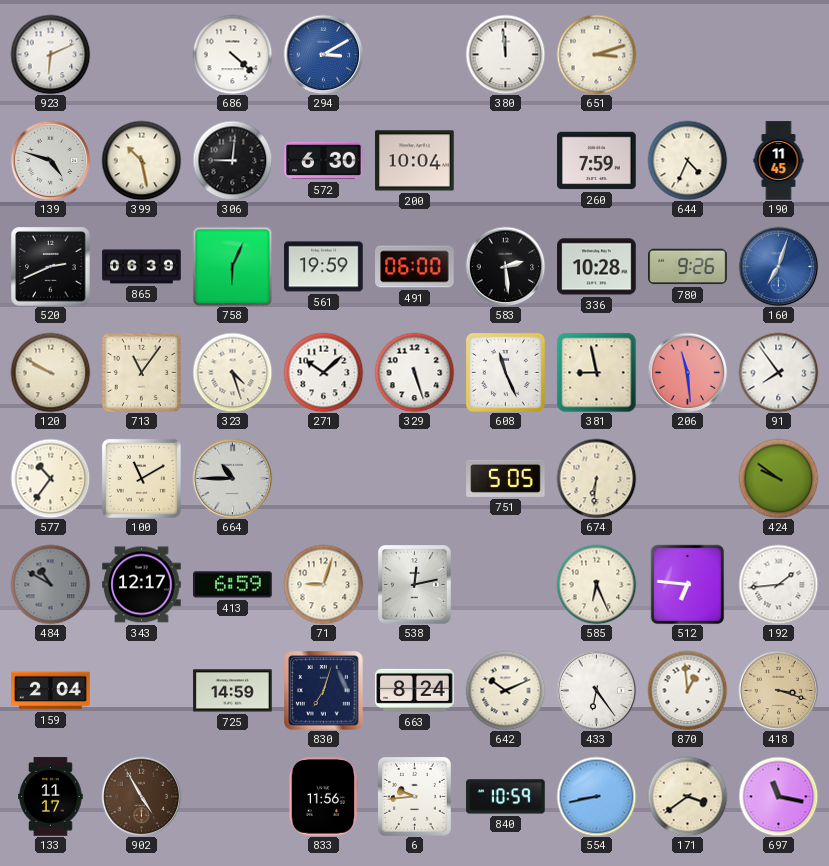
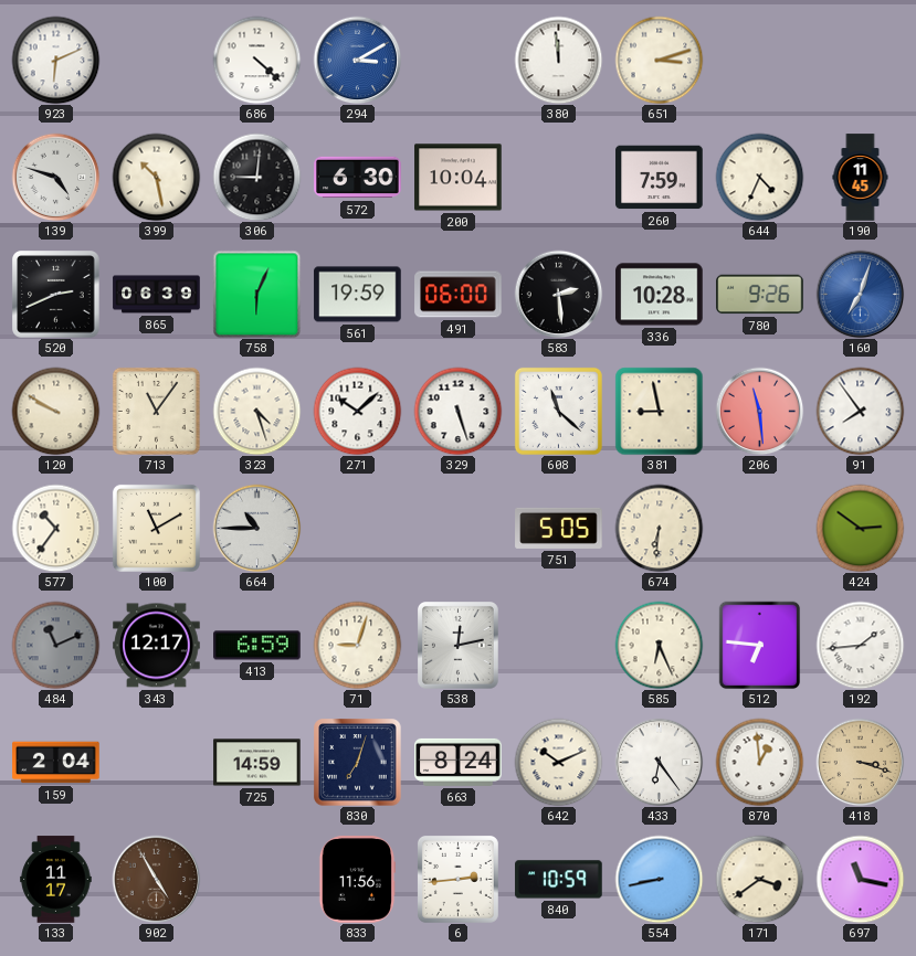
608: 11:26 -> 11:22 (558, 411)
424: 9:51 -> 2:51 (860, 528)
484: 10:50 -> 11:11 (55, 645)
6: 9:44 -> 2:44 (457, 879)
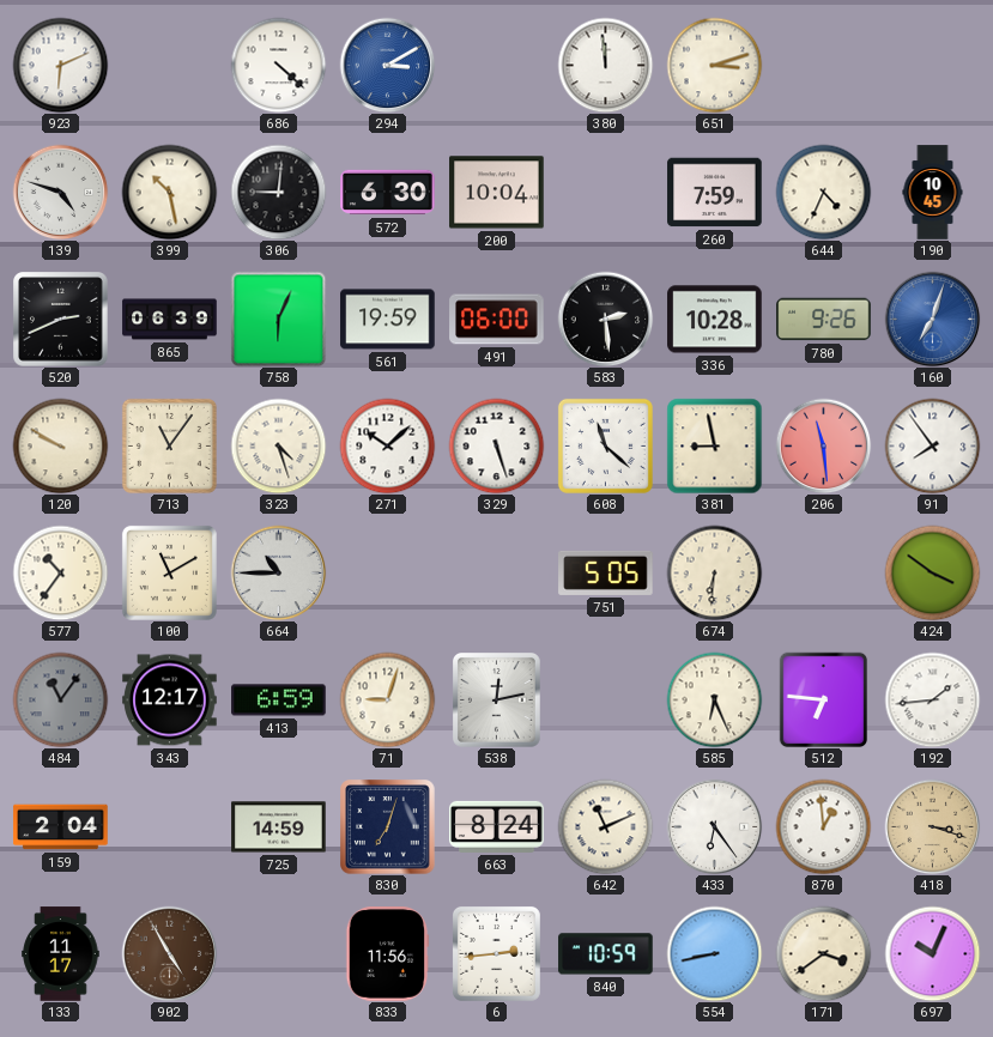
190: 11:45 -> 10:45 (933, 193)
424: 2:51 -> 3:51 (932, 572)
484: 11:11 -> 11:06 (60, 699)
642: 10:11 -> 11:11 (605, 826)
697: 11:17 -> 10:04 (932, 953)
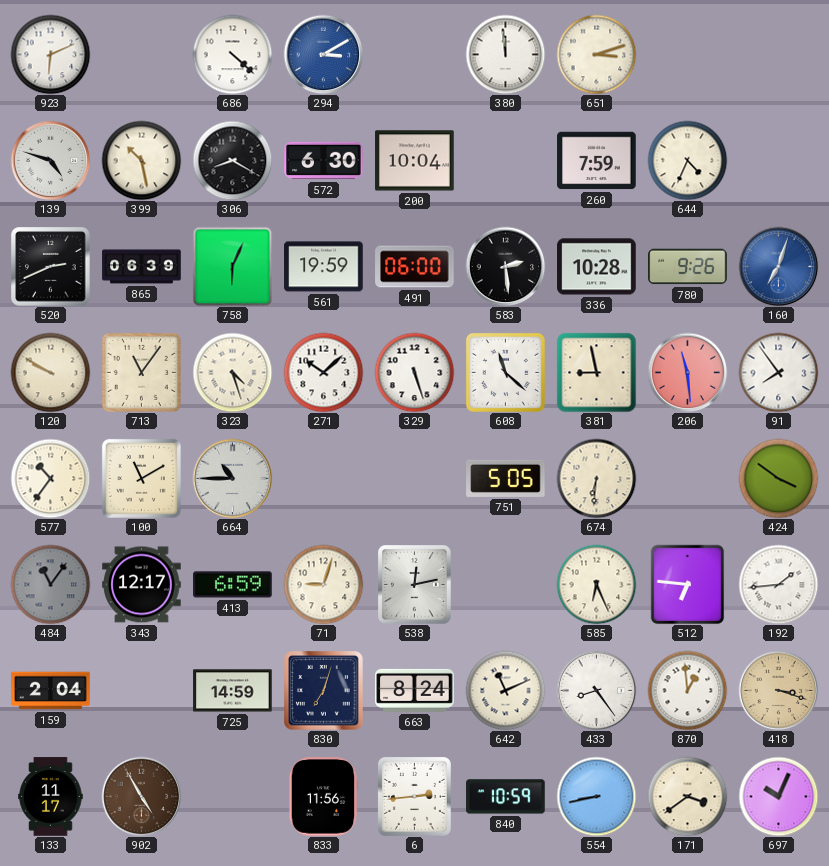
306: 9:01 -> 8:20 (232, 160)
190: 10:45 -> none (933, 193)
433: 6:24 -> 8:24 (596, 690)
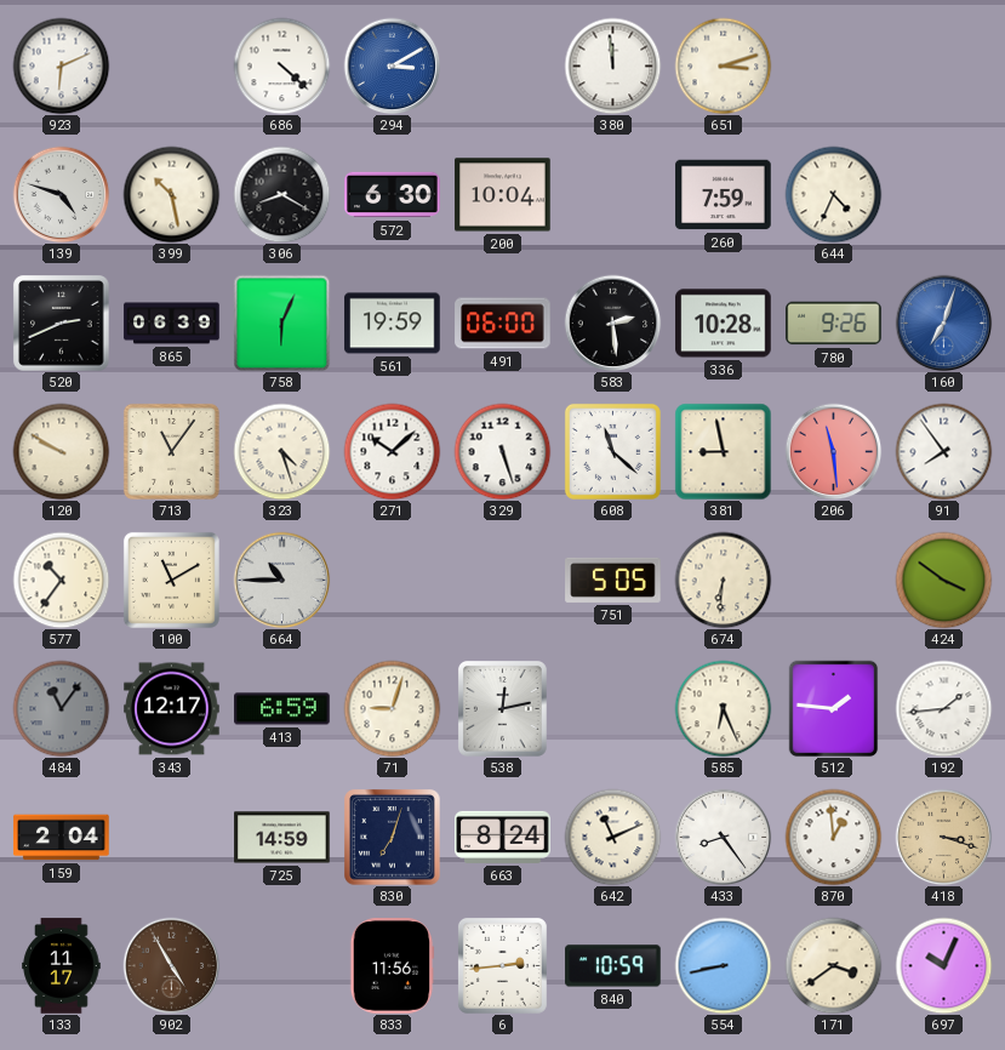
512: 6:46 -> 1:46 (834, 708)
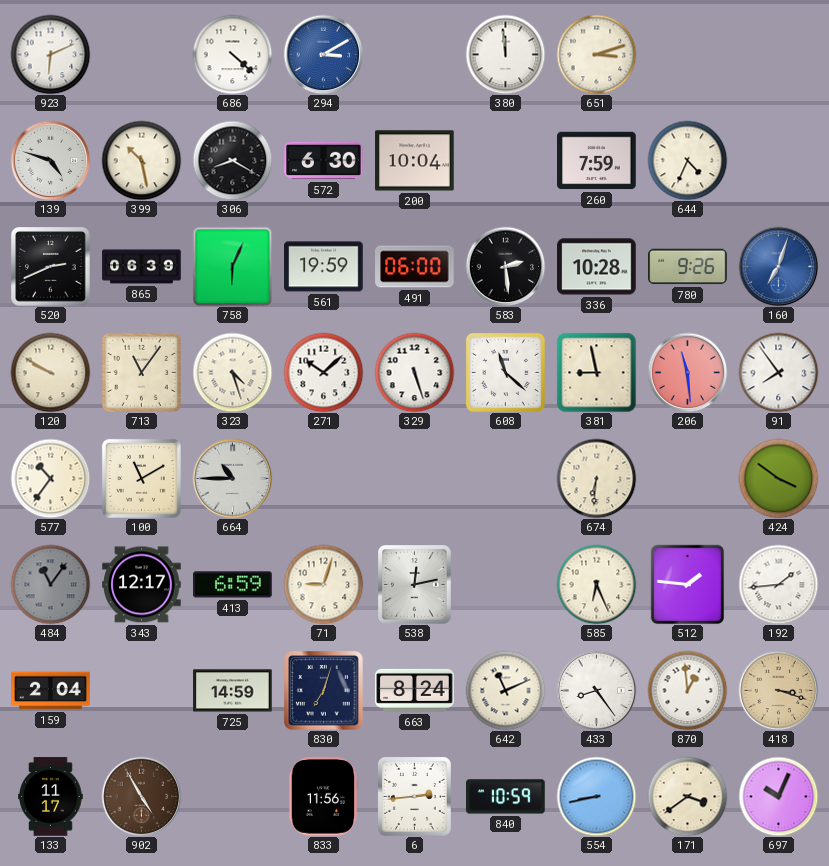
751: 5:05 -> none (613, 580)
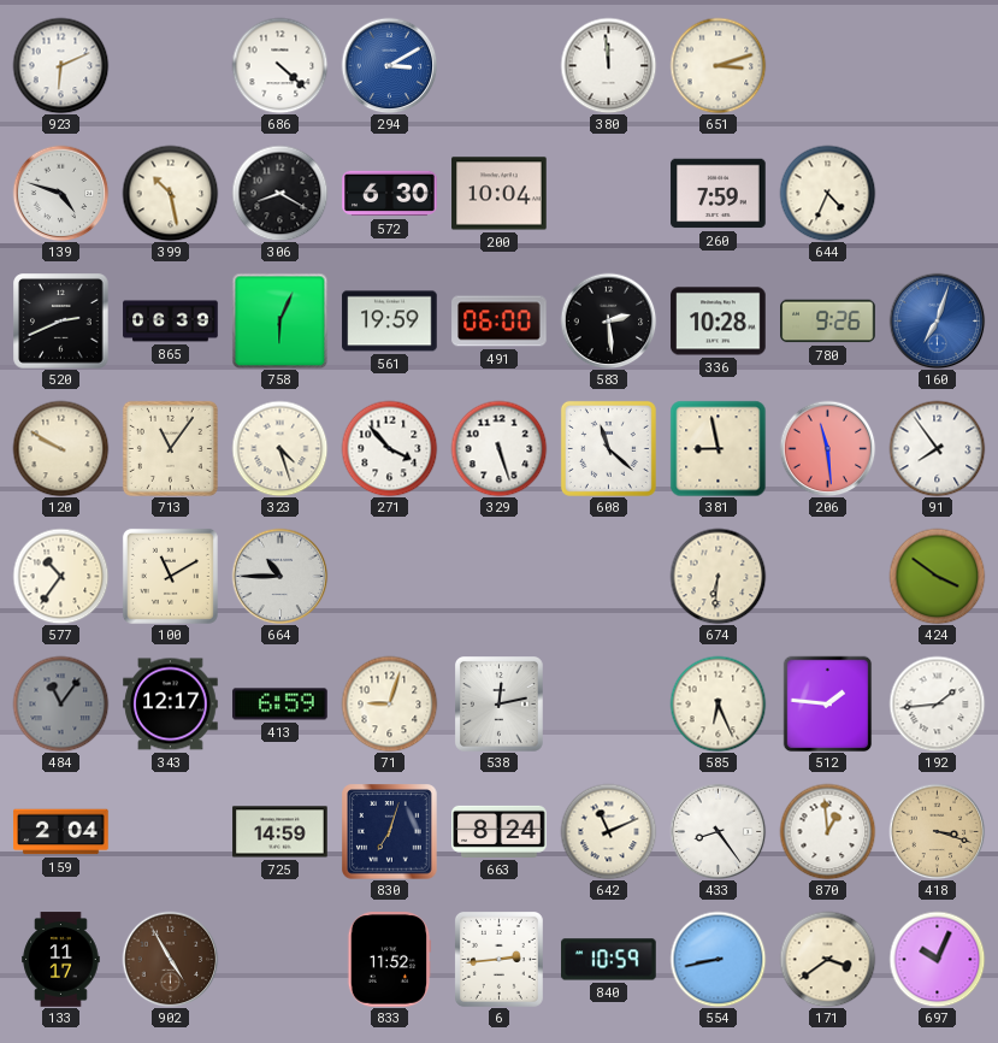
271: 10:08 -> 3:53 (389, 448)
833: 11:56 -> 11:52 (389, 960)
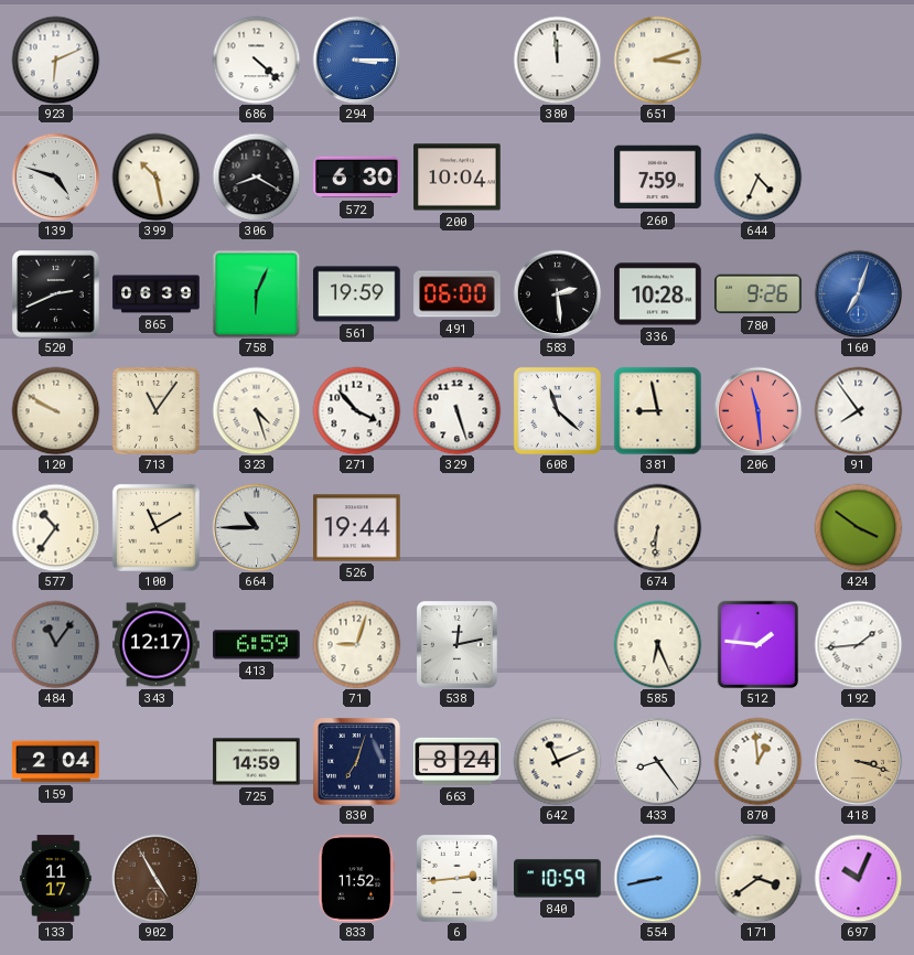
294: 3:10 -> 3:15 (356, 60)
526: none -> 19:44 (357, 528)
